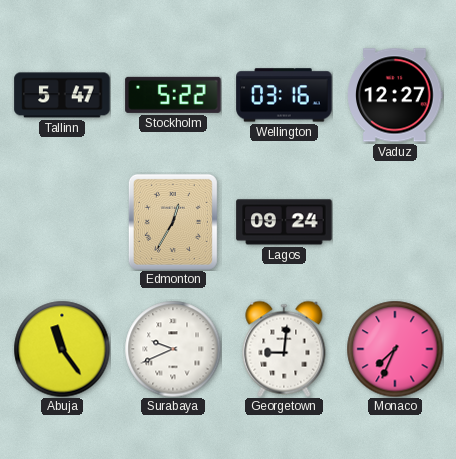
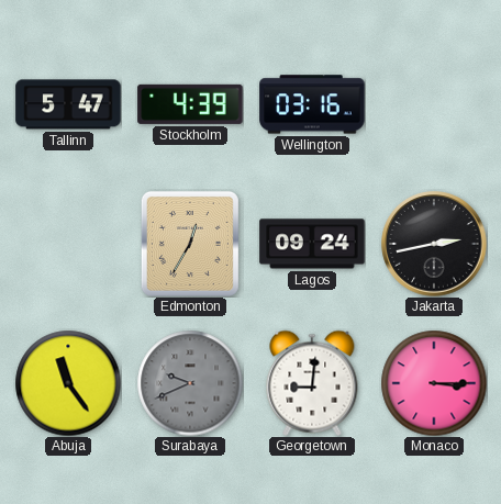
Stockholm: 5:22 -> 4:39 (190, 104)
Vaduz: 12:27 -> none (395, 95)
Jakarta: none -> 2:43 (434, 244)
Surabaya dial: white -> grey (190, 383)
Monaco: 7:34 -> 3:15 (434, 383)
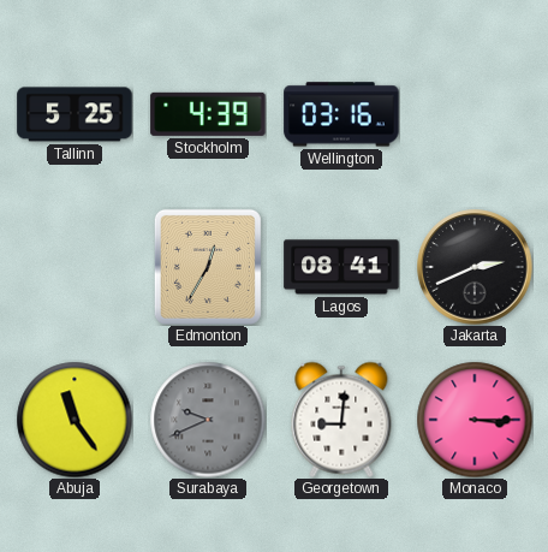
Tallinn: 5:47 -> 5:25 (75, 114)
Lagos: 09:24 -> 08:41 (341, 267)
Jakarta: 2:43 -> 2:41 (475, 267)
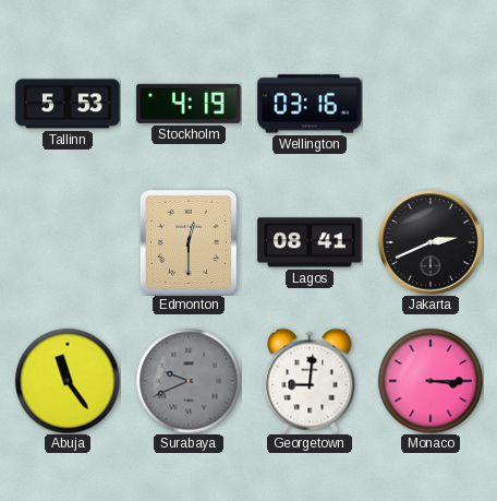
Tallinn: 5:25 -> 5:53 (68, 104)
Stockholm: 4:39 -> 4:19 (189, 104)
Edmonton: 12:35 -> 12:30 (189, 242)
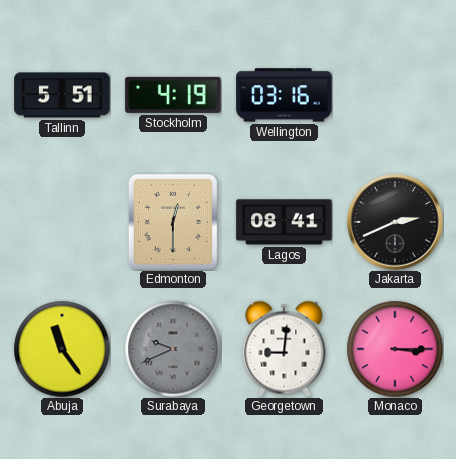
Tallinn: 5:53 -> 5:51 (62, 95)
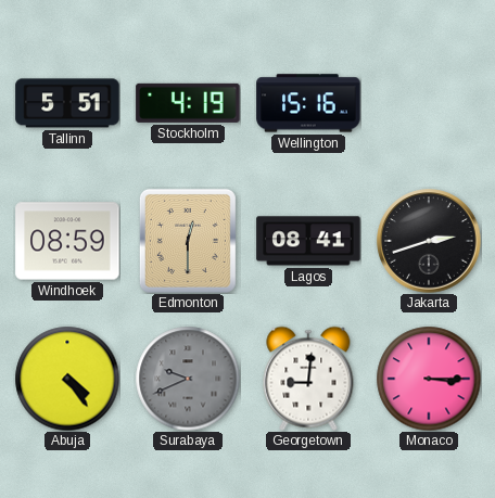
Wellington: 03:16 -> 15:16 (308, 103)
Windhoek: none -> 08:59 (67, 241)
Jakarta: 2:41 -> 2:42 (429, 241)
Abuja: 11:24 -> 4:24 (67, 379)
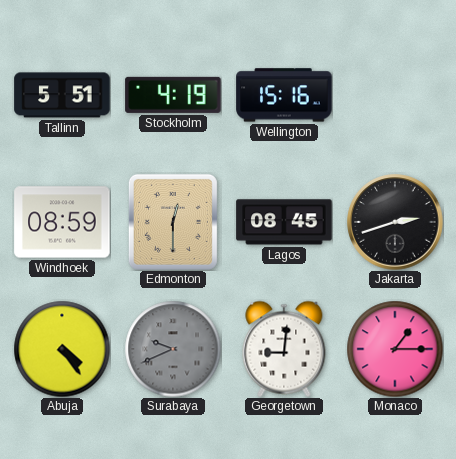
Lagos: 08:41 -> 08:45 (284, 222)
Monaco: 3:15 -> 1:15 (395, 349)
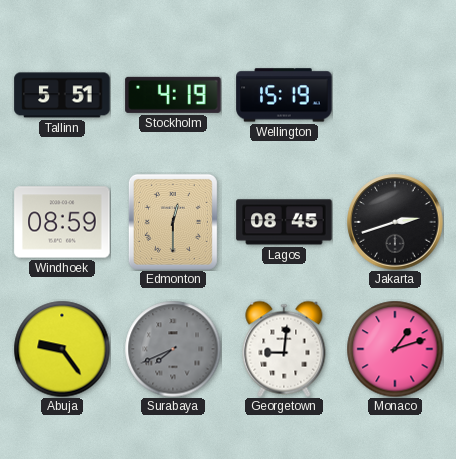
Wellington: 15:16 -> 15:19 (284, 95)
Abuja: 4:24 -> 9:24 (62, 349)
Surabaya: 9:41 -> 7:41 (173, 349)
Monaco: 1:15 -> 1:12 (395, 349)
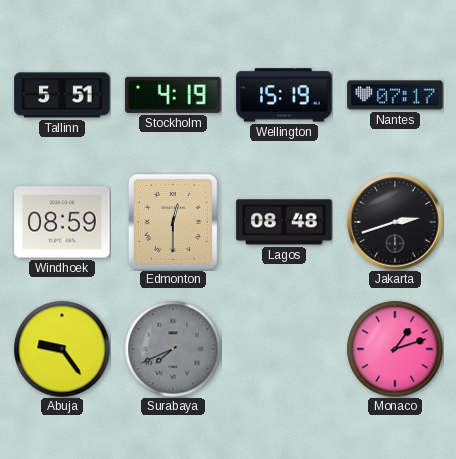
Nantes: none -> 07:17 (395, 95)
Lagos: 08:45 -> 08:48 (284, 222)
Georgetown: 9:01 -> none (284, 349)
